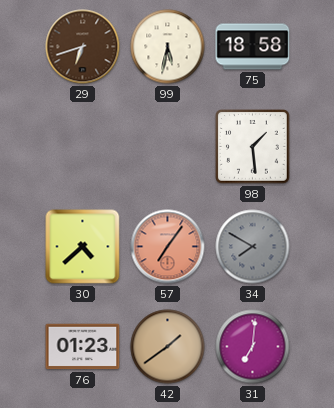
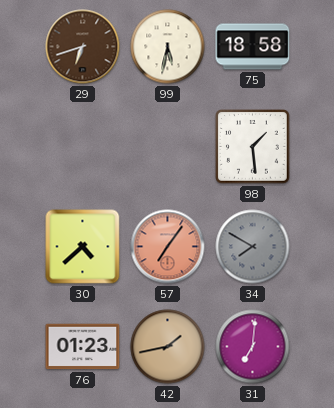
42: 1:39 -> 1:43 (168, 347)
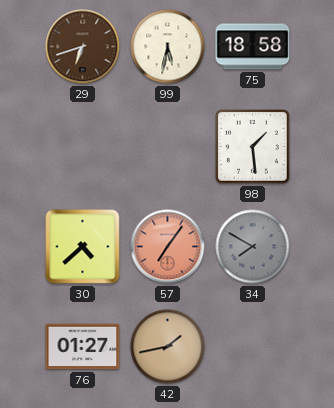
76: 01:23 -> 01:27 (83, 347)
31: 7:01 -> none (253, 347)
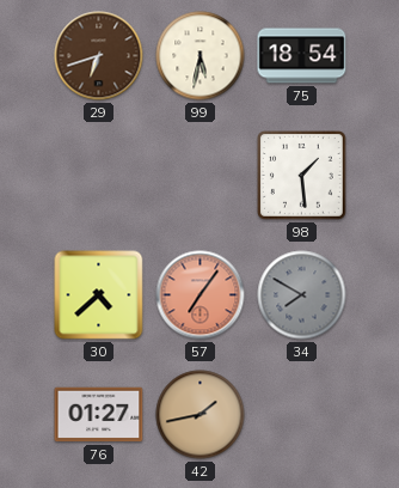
75: 18:58 -> 18:54 (302, 56)
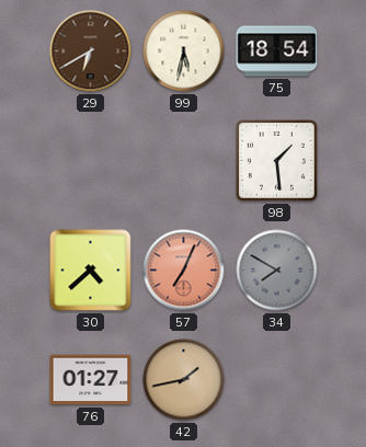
29: 6:42 -> 6:40 (91, 51)
57: 7:06 -> 7:04 (184, 271)
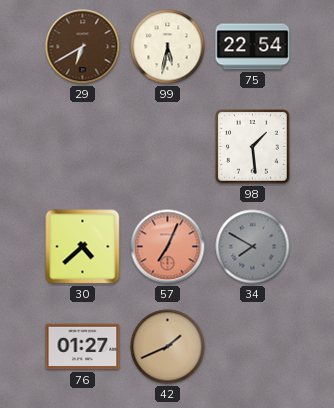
75: 18:54 -> 22:54 (253, 47)
42: 1:43 -> 1:41 (168, 347)
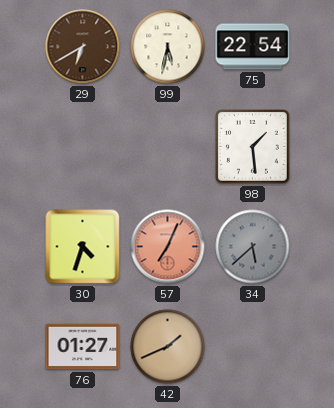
30: 4:38 -> 4:33 (83, 247)
34: 7:50 -> 5:38 (253, 247)
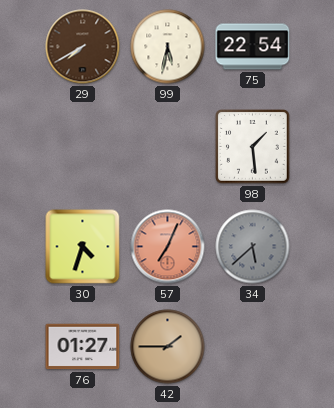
29: 6:40 -> 7:40 (83, 47)
42: 1:41 -> 1:45 (168, 347)
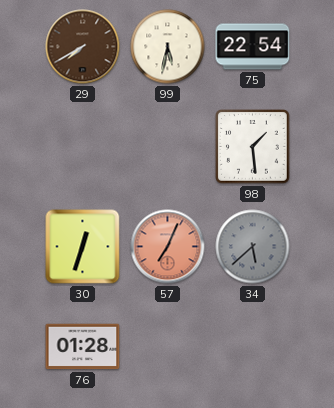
30: 4:33 -> 12:33 (83, 247)
76: 01:27 -> 01:28 (83, 347)
42: 1:45 -> none (168, 347)
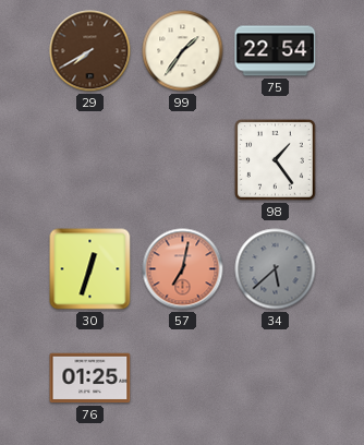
99: 5:32 -> 1:36 (183, 51)
98: 1:29 -> 1:24 (276, 160)
57: 7:04 -> 7:02 (183, 269)
76: 01:28 -> 01:25 (90, 378)
